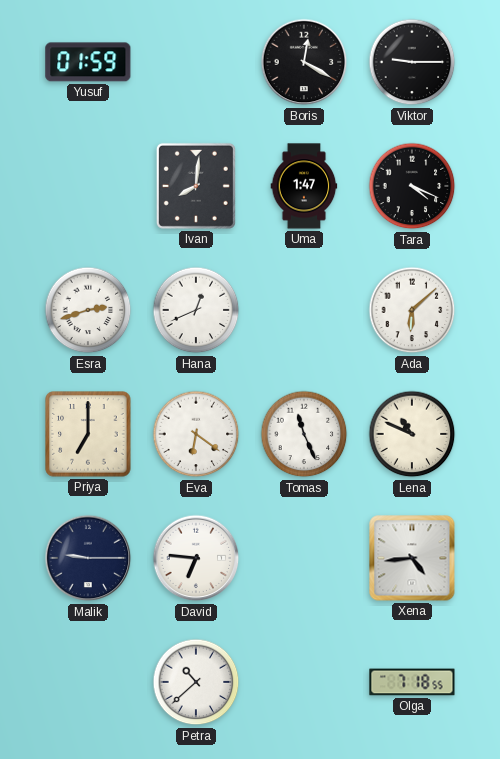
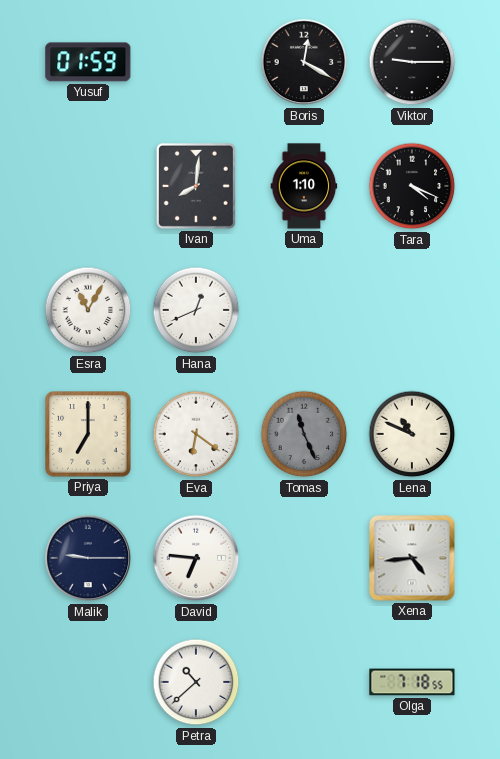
Uma: 1:47 -> 1:10 (304, 186)
Esra: 2:42 -> 11:05 (88, 310)
Ada: 6:08 -> none (412, 310)
Tomas dial: white -> grey (304, 434)
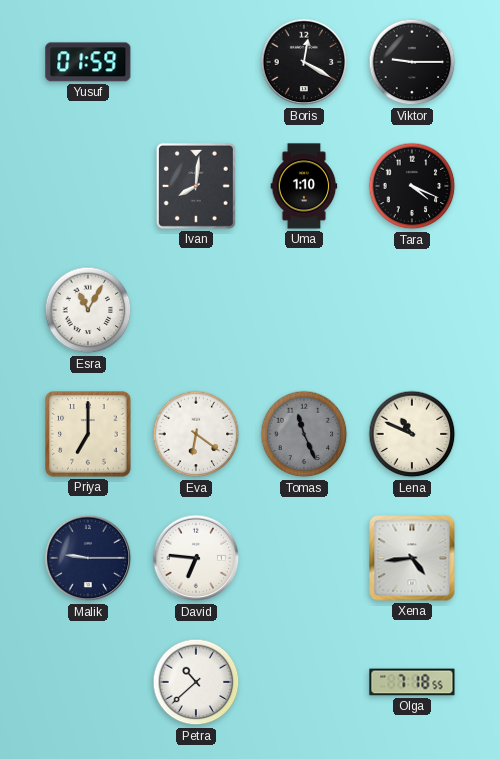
Hana: 12:41 -> none (196, 310)
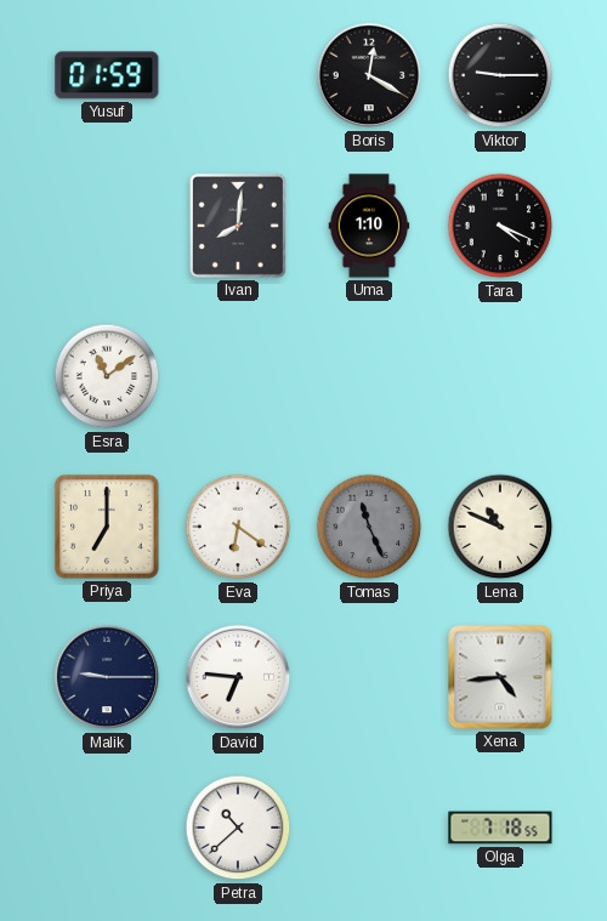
Esra: 11:05 -> 11:09 (107, 376)
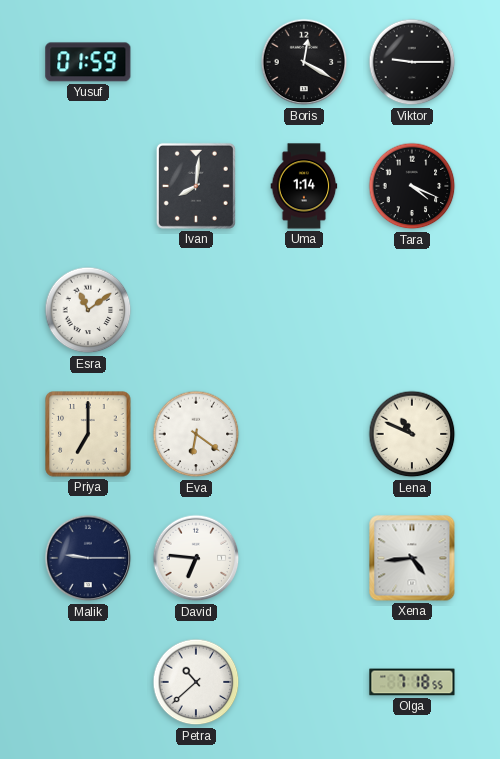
Uma: 1:10 -> 1:14 (304, 186)
Tomas: 11:26 -> none (369, 527)
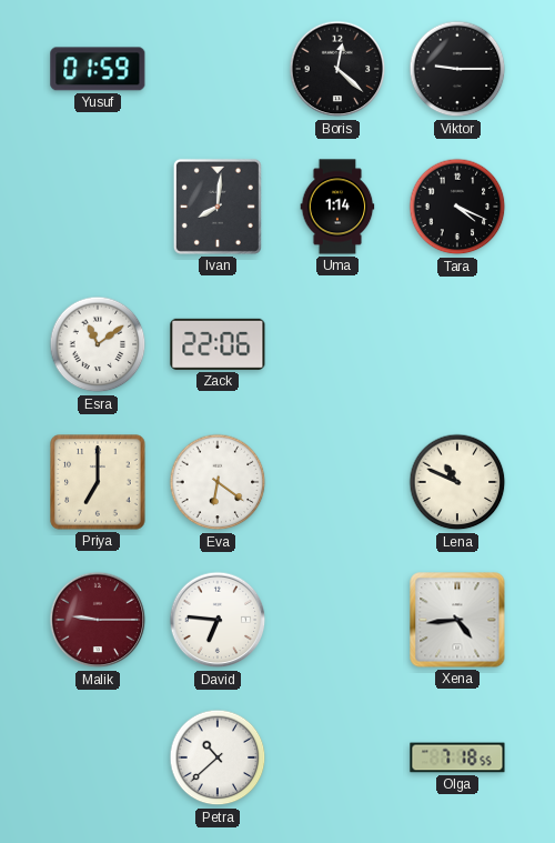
Boris: 12:20 -> 12:22 (337, 69)
Zack: none -> 22:06 (218, 344)
Malik dial: navy -> burgundy (98, 620)
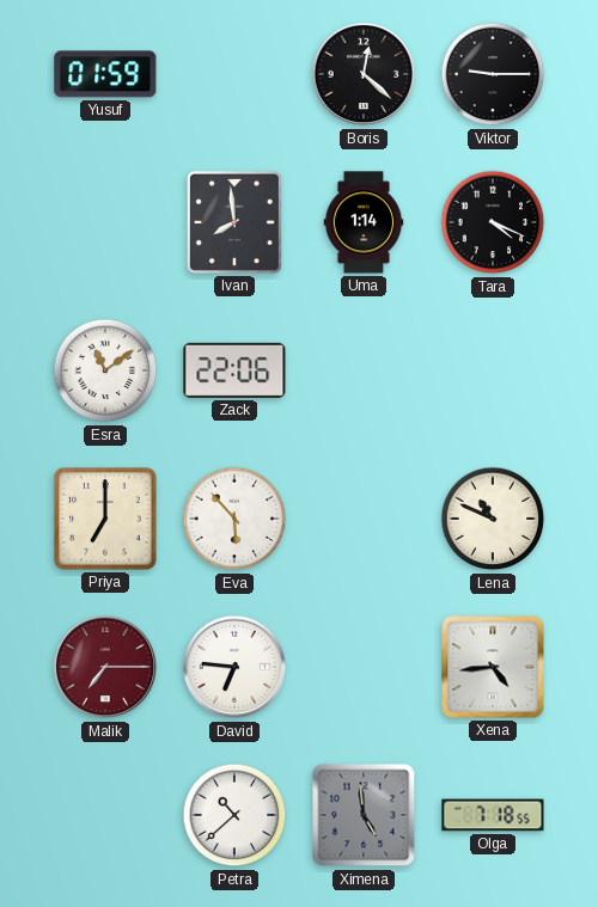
Ivan: 8:01 -> 7:59 (234, 222)
Eva: 6:21 -> 5:53 (234, 519)
Malik: 9:15 -> 7:15 (105, 667)
Ximena: none -> 4:59 (364, 815)
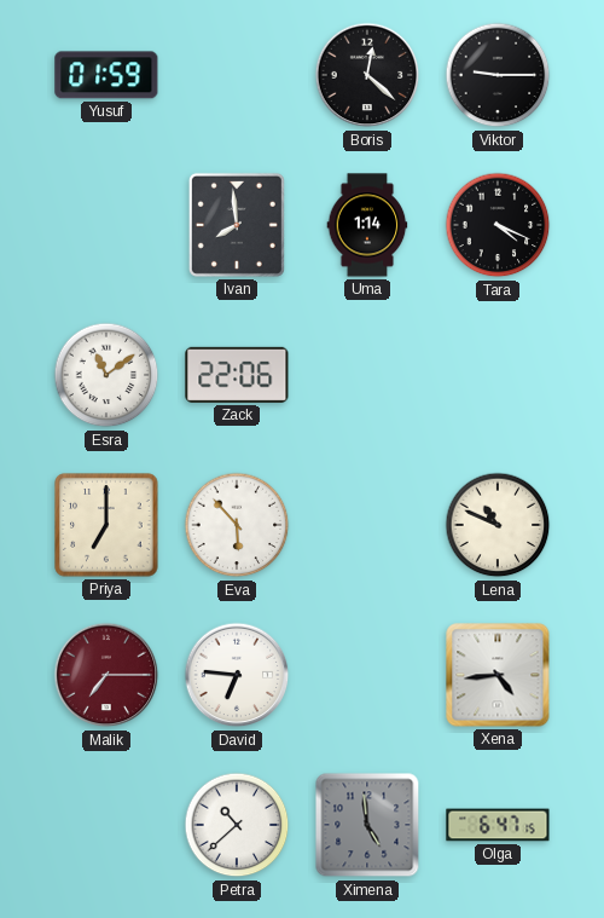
Olga: 7:18 -> 6:47 (498, 825)
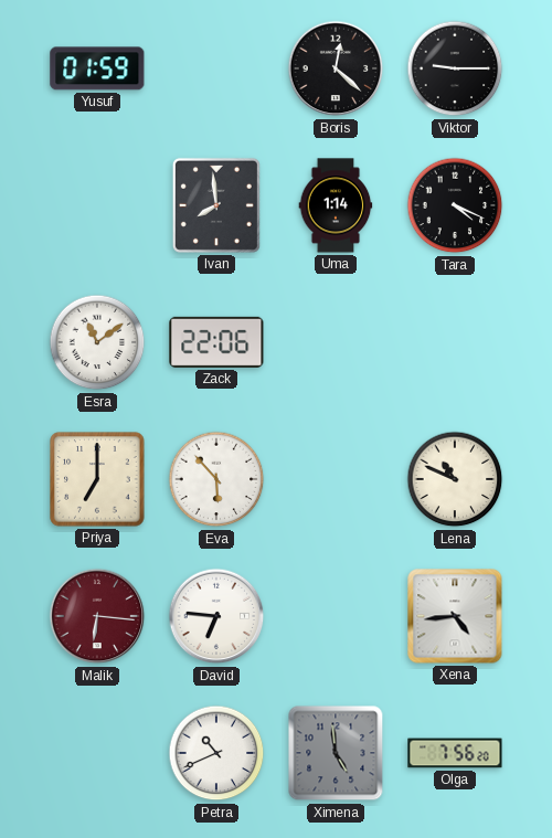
Malik: 7:15 -> 6:16 (97, 616)
Petra: 10:38 -> 10:41 (216, 753)
Olga: 6:47 -> 7:56 (455, 753)
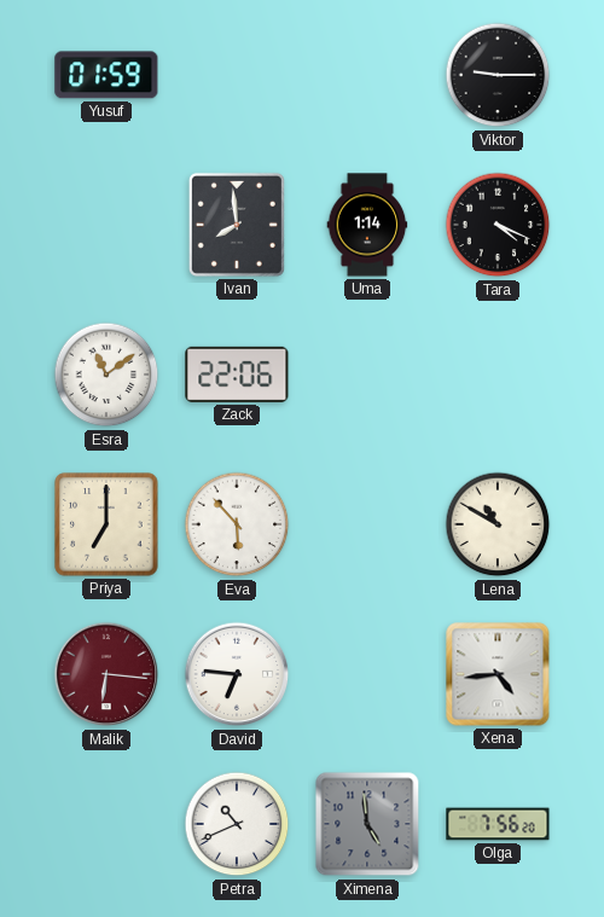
Boris: 12:22 -> none (336, 68)
Lena: 10:49 -> 10:50 (498, 524)
